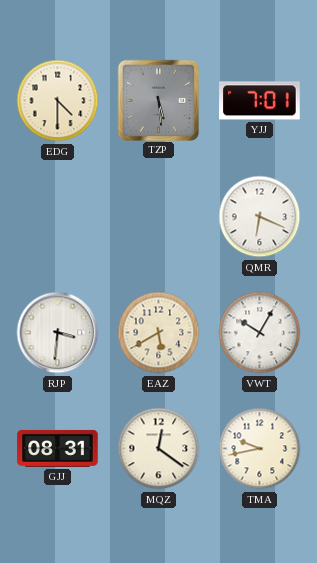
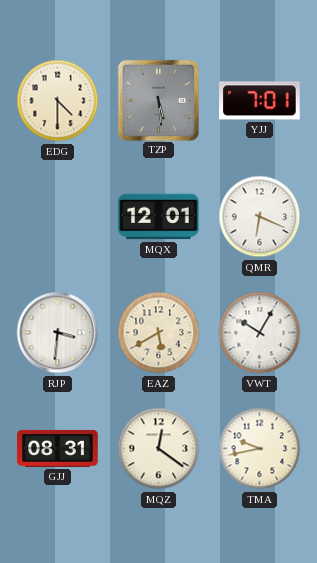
MQX: none -> 12:01 (159, 217)
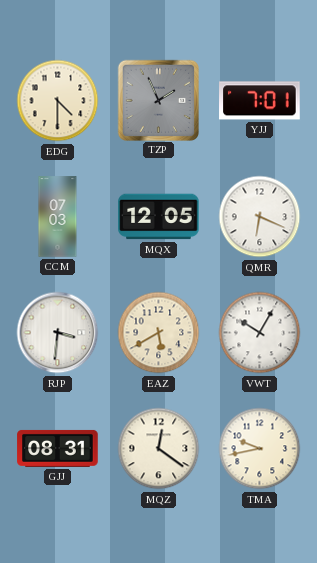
TZP: 5:29 -> 1:56 (158, 100)
CCM: none -> 07:03 (58, 217)
MQX: 12:01 -> 12:05 (159, 217)
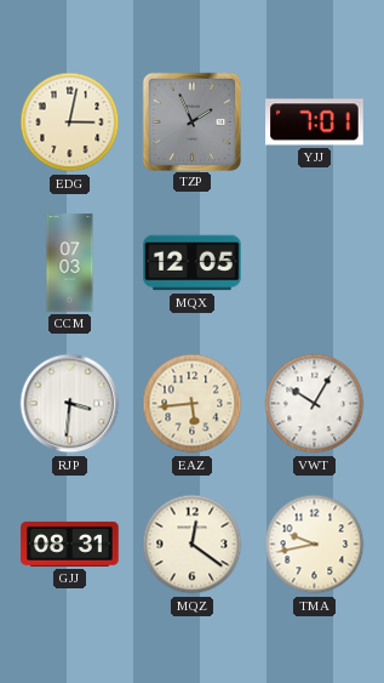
EDG: 4:30 -> 3:02 (70, 123)
QMR: 6:19 -> none (260, 217)
EAZ: 5:40 -> 5:44 (193, 404)
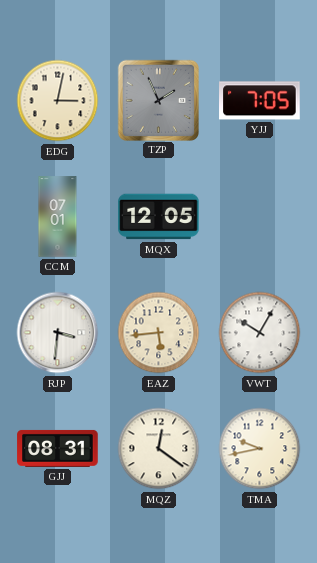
YJJ: 7:01 -> 7:05 (260, 101)
CCM: 07:03 -> 07:01 (58, 217)
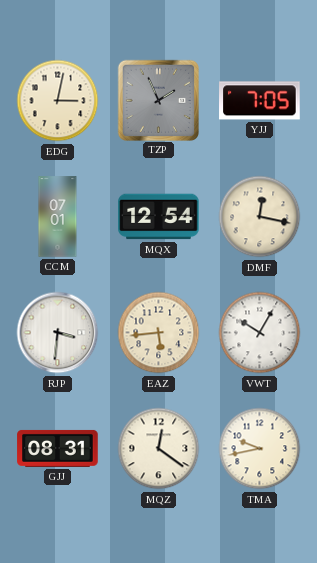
MQX: 12:05 -> 12:54 (159, 217)
DMF: none -> 12:17 (260, 217)
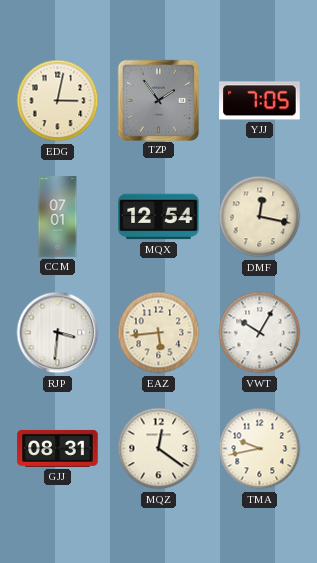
TZP: 1:56 -> 1:54 (158, 100)
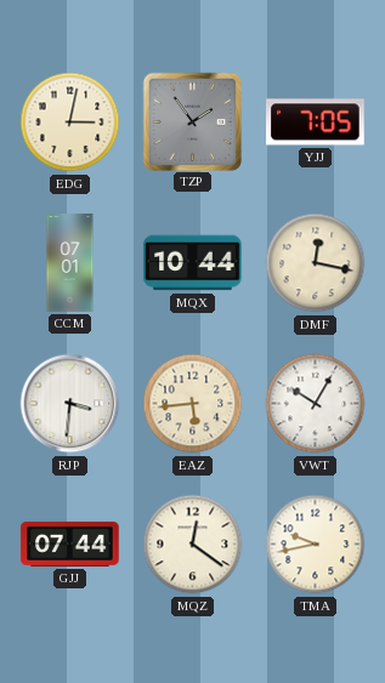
MQX: 12:54 -> 10:44 (193, 263)
GJJ: 08:31 -> 07:44 (70, 543)
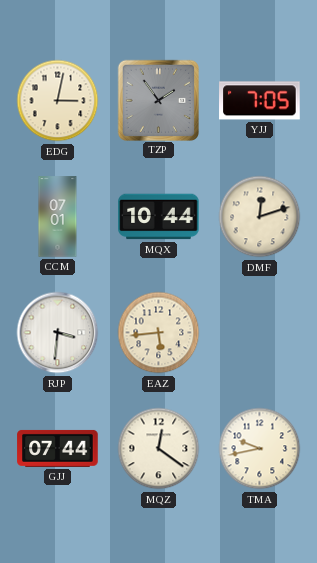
DMF: 12:17 -> 12:12 (260, 217)
VWT: 10:05 -> none (316, 404)
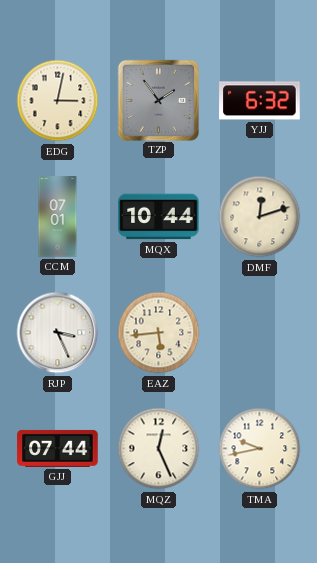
YJJ: 7:05 -> 6:32 (260, 101)
RJP: 3:31 -> 3:26 (58, 333)
MQZ: 12:21 -> 12:26 (159, 449)
